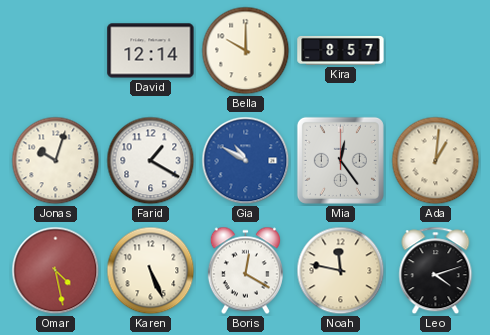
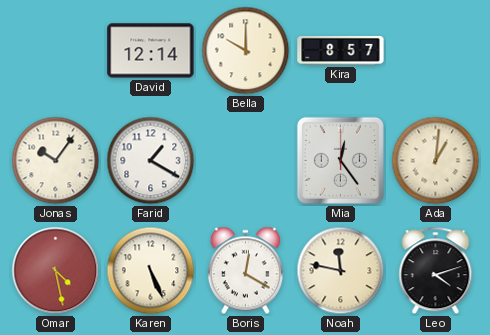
Jonas: 10:03 -> 10:06 (56, 161)
Gia: 10:50 -> none (246, 161)
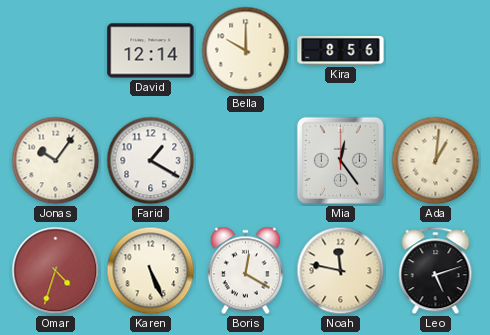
Kira: 8:57 -> 8:56 (341, 50)
Omar: 4:28 -> 4:33 (56, 271)
Leo: 4:12 -> 5:12 (436, 271)
